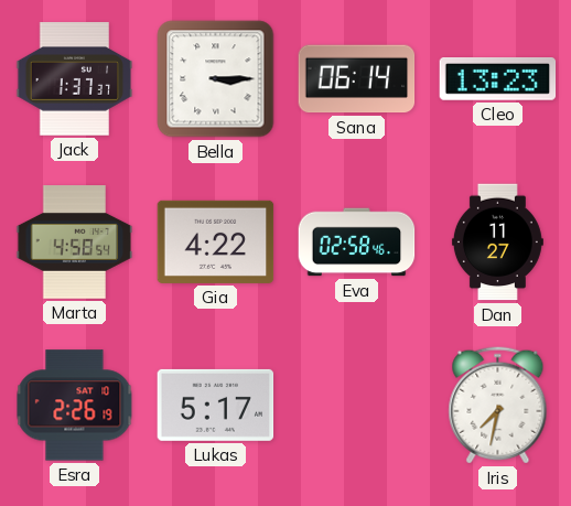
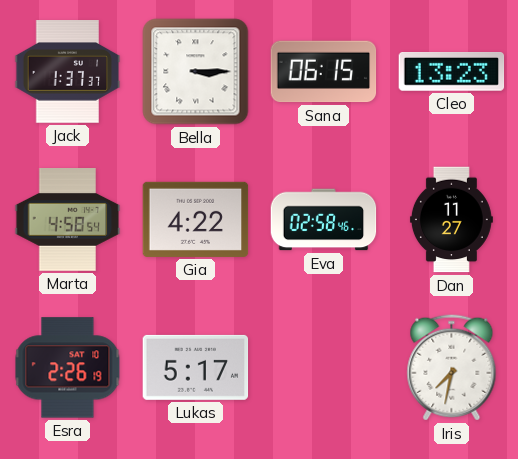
Sana: 06:14 -> 06:15 (324, 72)
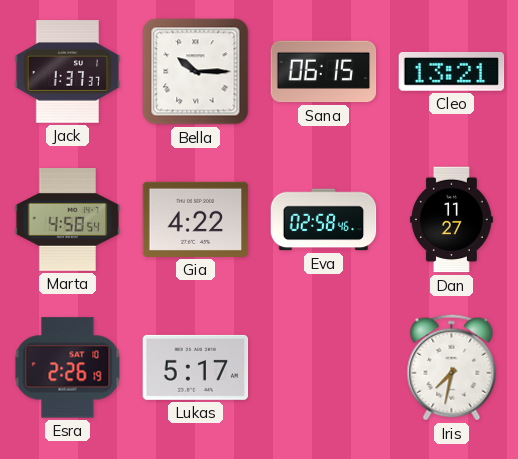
Bella: 3:15 -> 10:15 (196, 72)
Cleo: 13:23 -> 13:21 (452, 72)
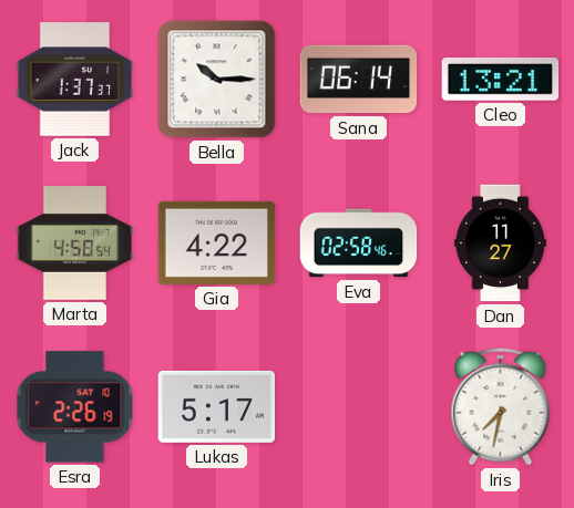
Sana: 06:15 -> 06:14 (359, 80)
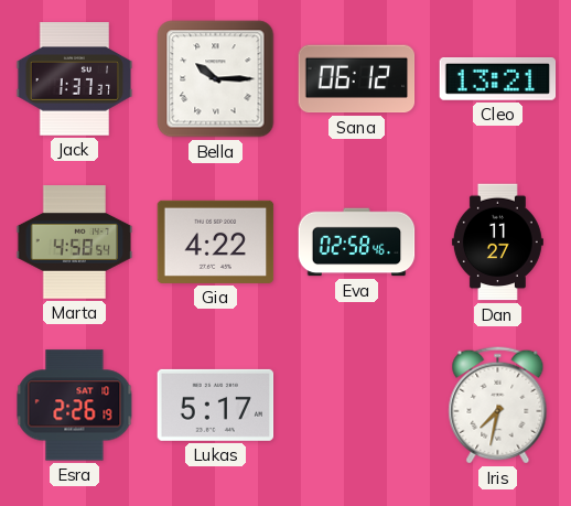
Sana: 06:14 -> 06:12 (357, 79)
